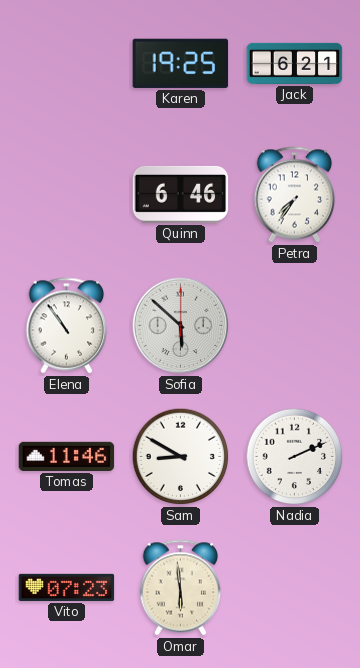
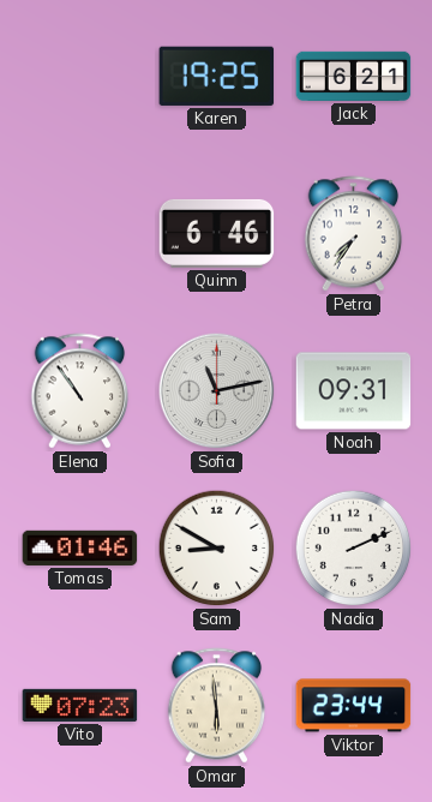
Sofia: 5:52 -> 11:13 (217, 391)
Noah: none -> 09:31 (354, 391)
Tomas: 11:46 -> 01:46 (80, 547)
Viktor: none -> 23:44 (354, 706)
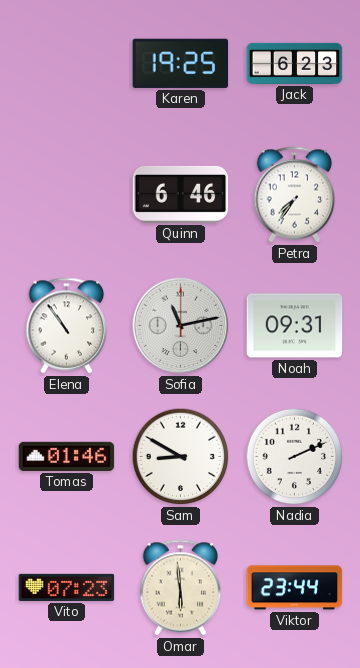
Jack: 6:21 -> 6:23 (295, 63)
